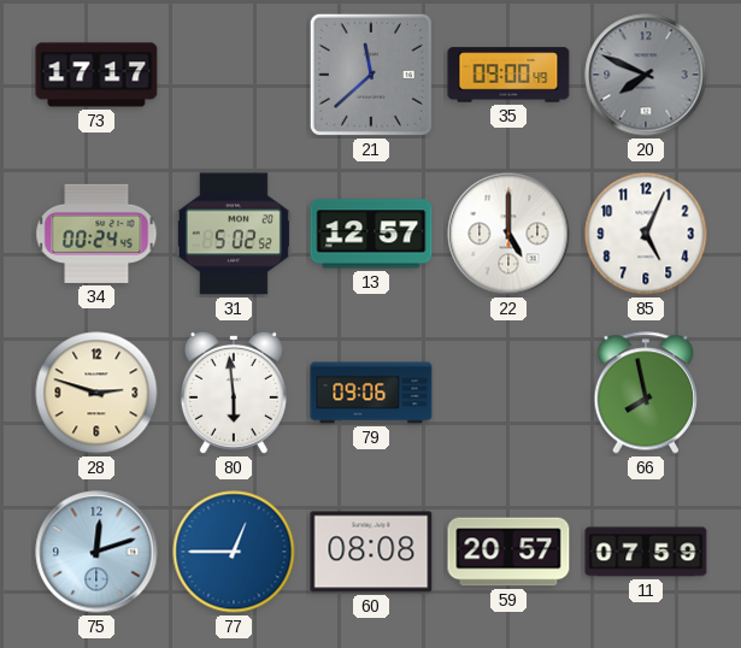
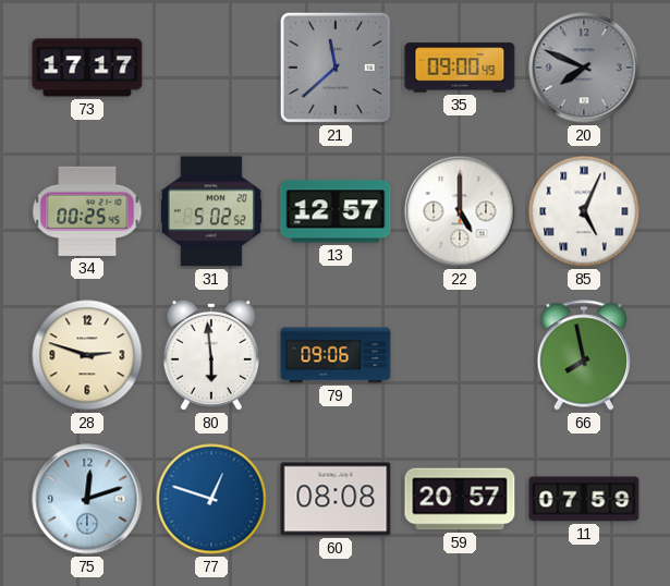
34: 00:24 -> 00:25 (87, 211)
85 numerals: Arabic -> Roman (584, 211)
77: 12:45 -> 12:48 (211, 499)
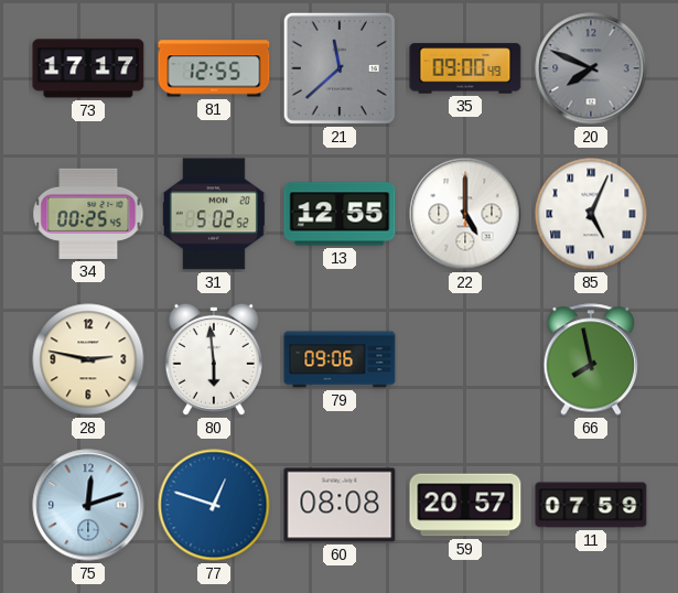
81: none -> 12:55 (214, 68)
13: 12:57 -> 12:55 (340, 214)
28: 2:48 -> 2:47 (88, 359)
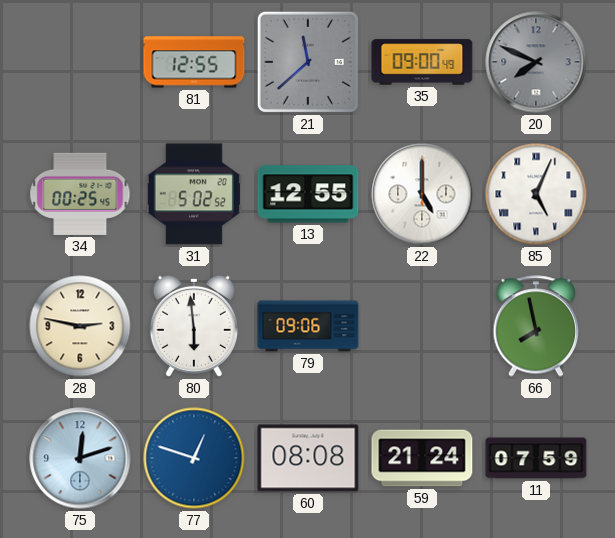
73: 17:17 -> none (88, 68)
59: 20:57 -> 21:24 (422, 458)
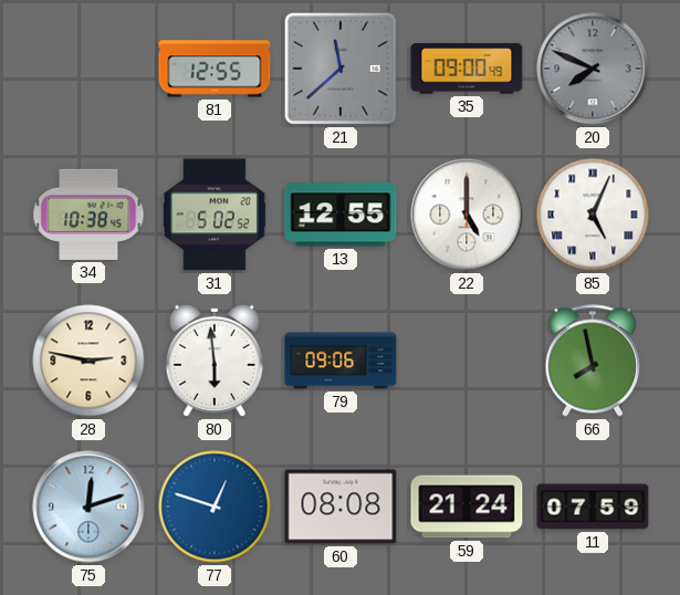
34: 00:25 -> 10:38 (88, 215)
